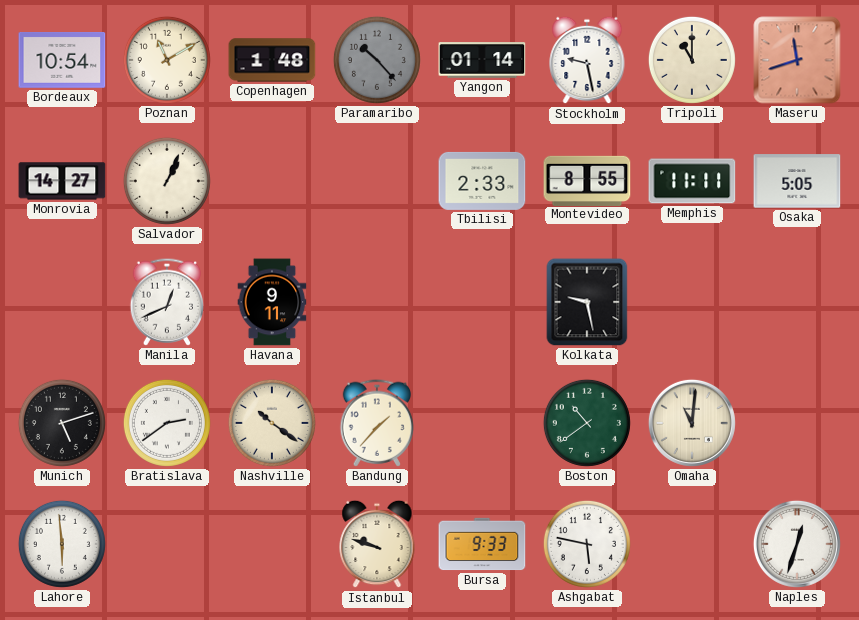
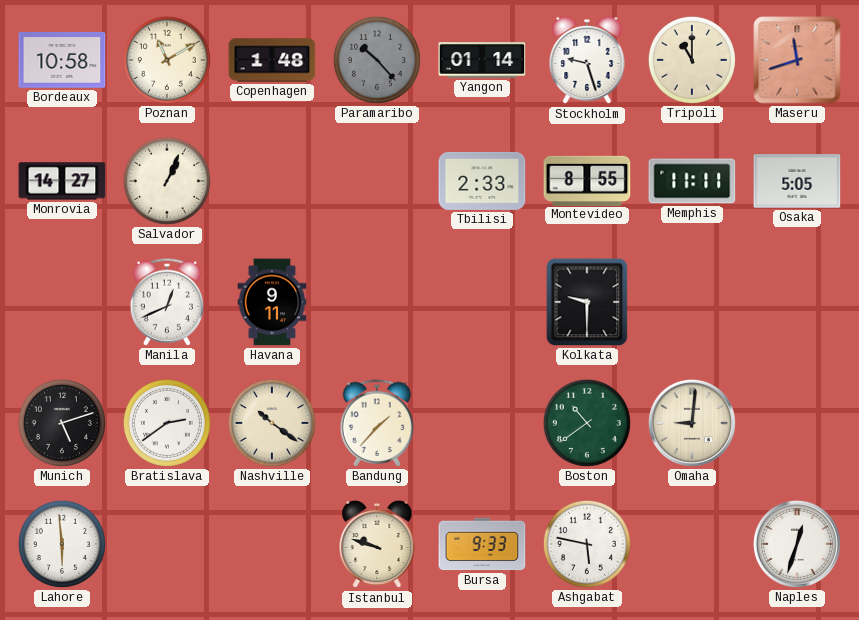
Bordeaux: 10:54 -> 10:58 (62, 61)
Stockholm: 9:28 -> 9:27 (587, 60)
Kolkata: 9:28 -> 9:30 (587, 302)
Omaha: 11:01 -> 9:01 (692, 423)
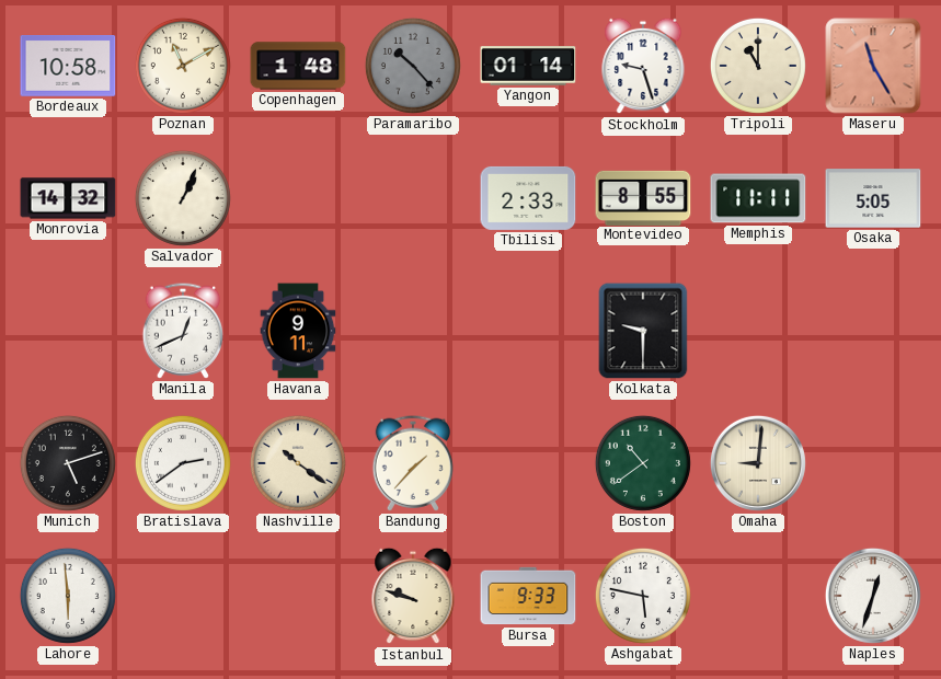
Maseru: 11:42 -> 11:25 (873, 66)
Monrovia: 14:27 -> 14:32 (68, 198)
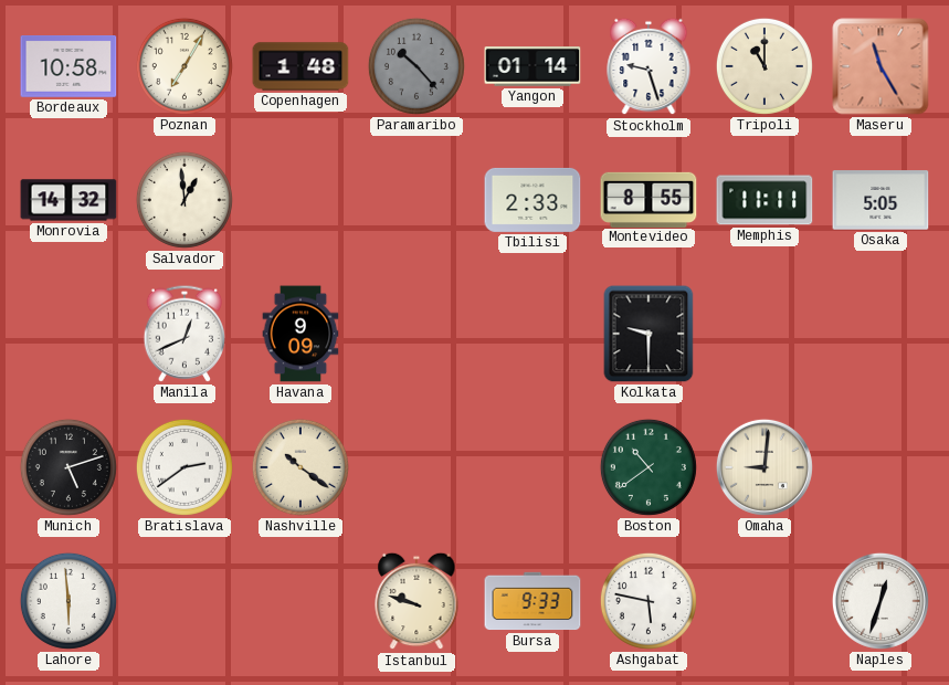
Poznan: 11:10 -> 7:05 (184, 66)
Salvador: 1:04 -> 12:59 (184, 200)
Havana: 9:11 -> 9:09 (300, 334)
Bandung: 1:37 -> none (412, 463)
